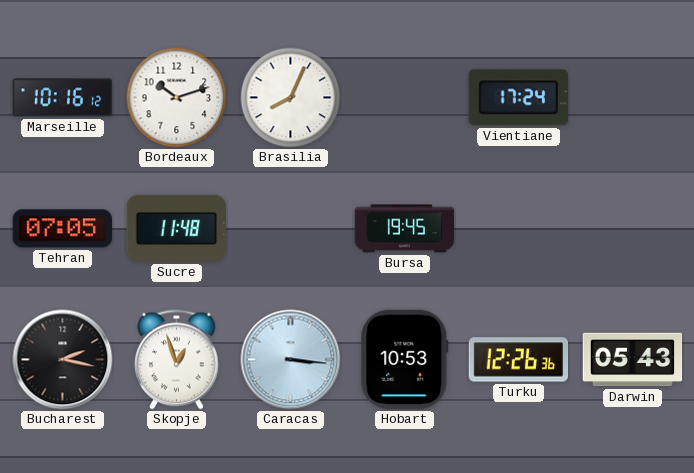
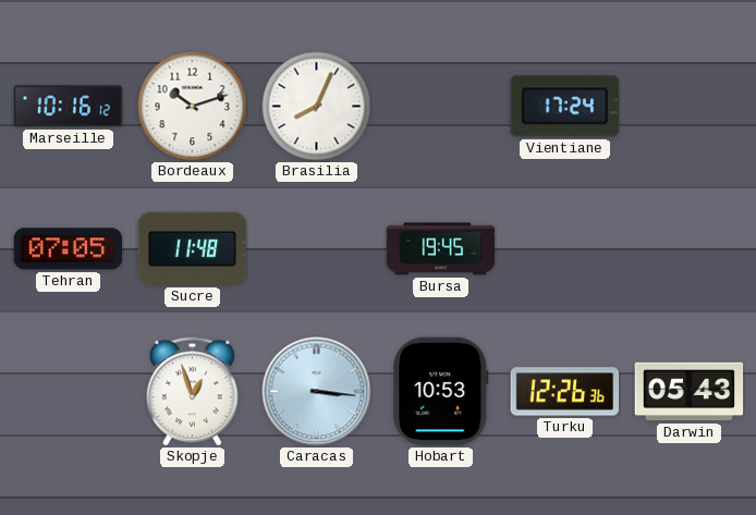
Bucharest: 2:17 -> none (63, 360)
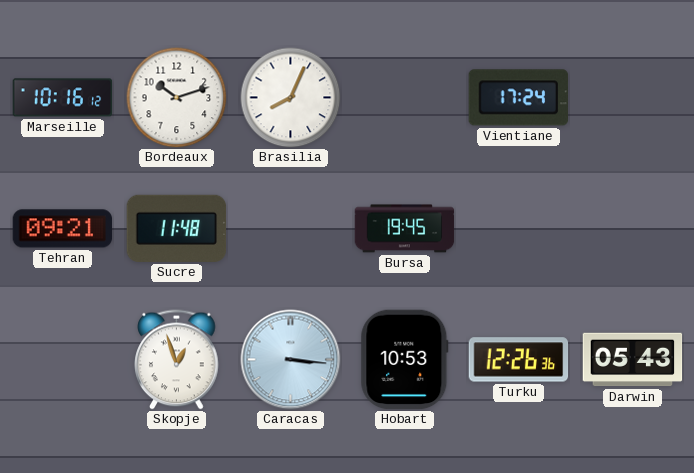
Tehran: 07:05 -> 09:21 (63, 229)
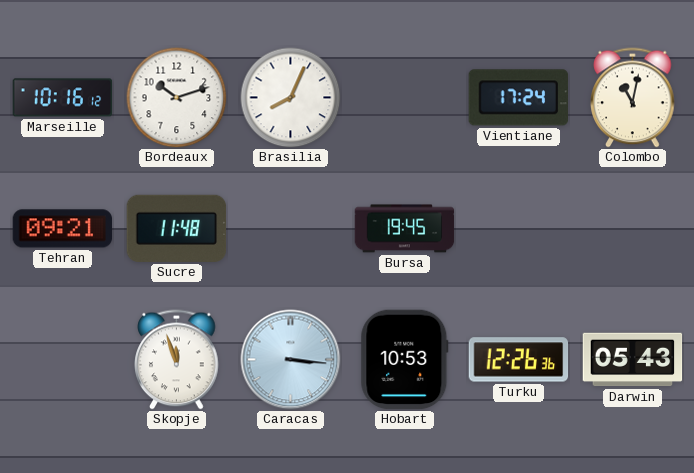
Colombo: none -> 11:02 (633, 98)
Skopje: 12:57 -> 11:57 (177, 360)
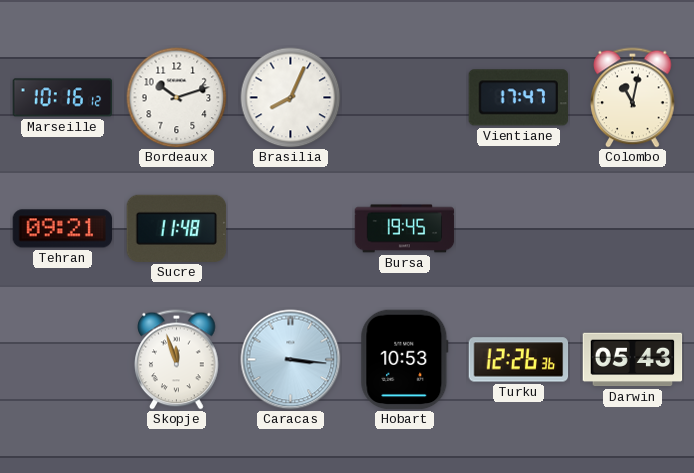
Vientiane: 17:24 -> 17:47 (518, 98)
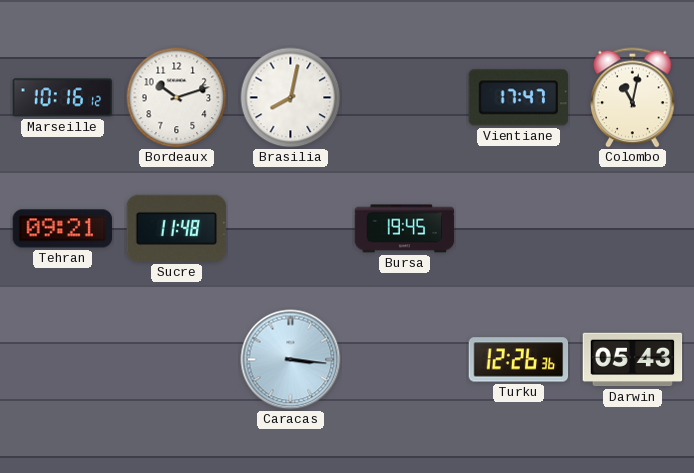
Brasilia: 8:04 -> 8:02 (291, 98)
Skopje: 11:57 -> none (177, 360)
Hobart: 10:53 -> none (405, 360)
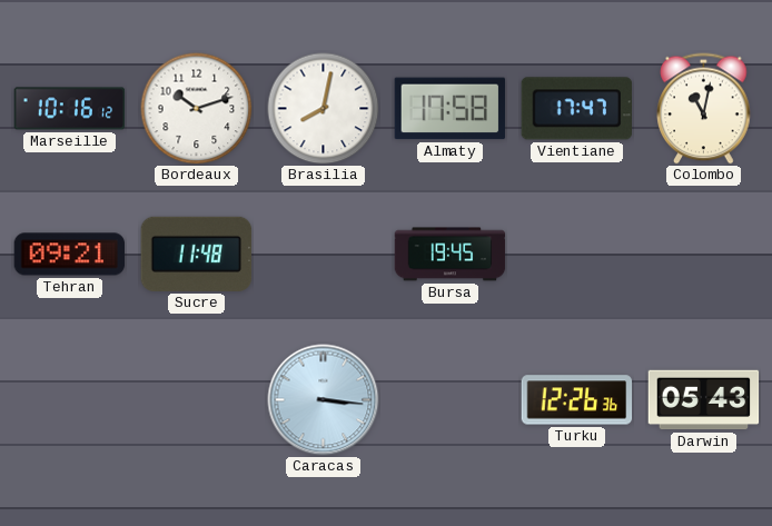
Almaty: none -> 17:58 (451, 109)
